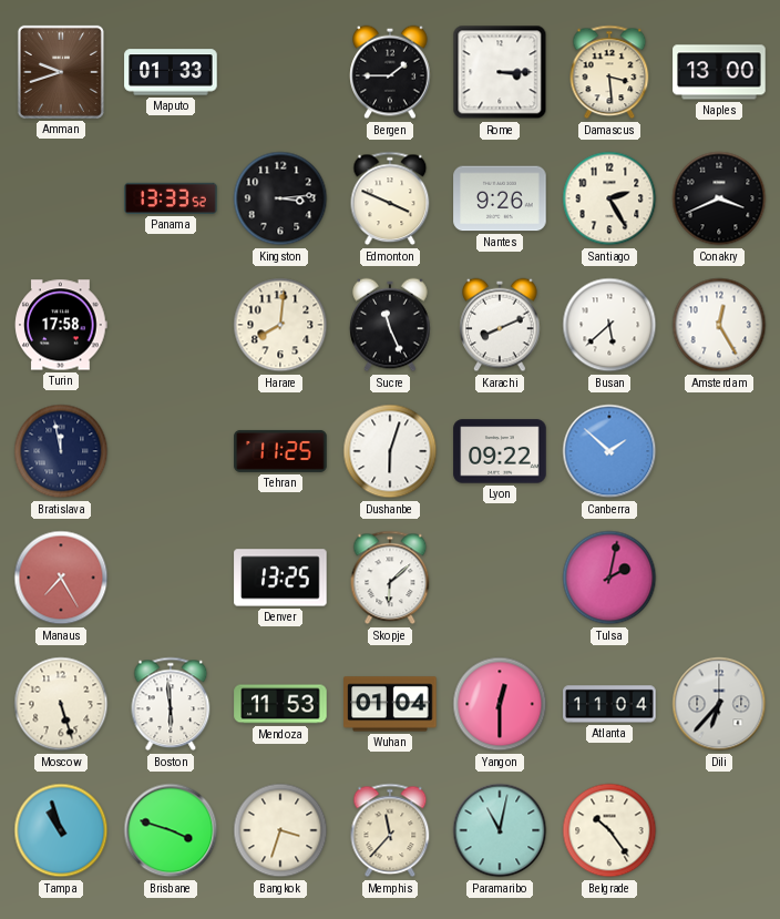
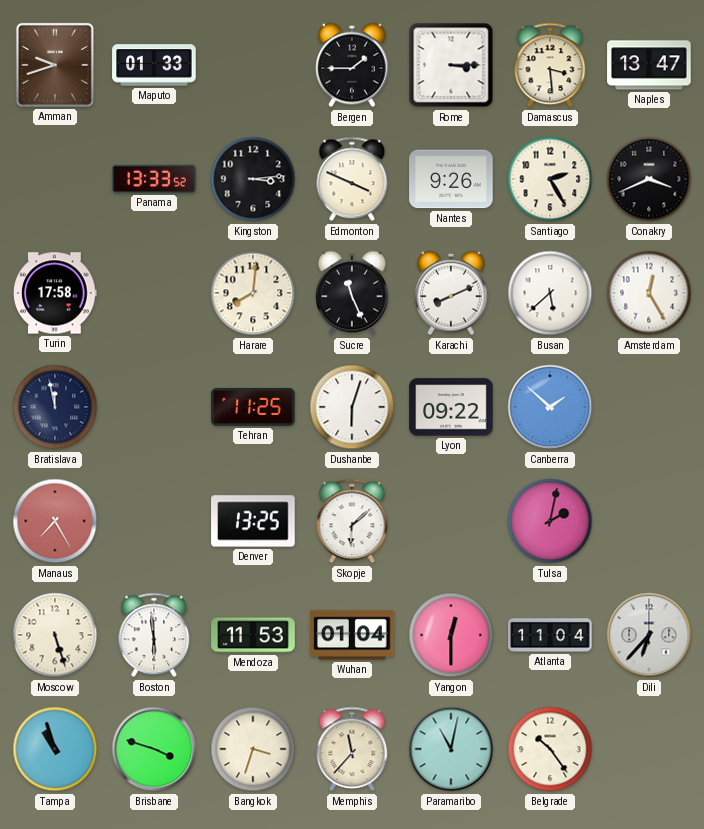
Naples: 13:00 -> 13:47 (649, 65)
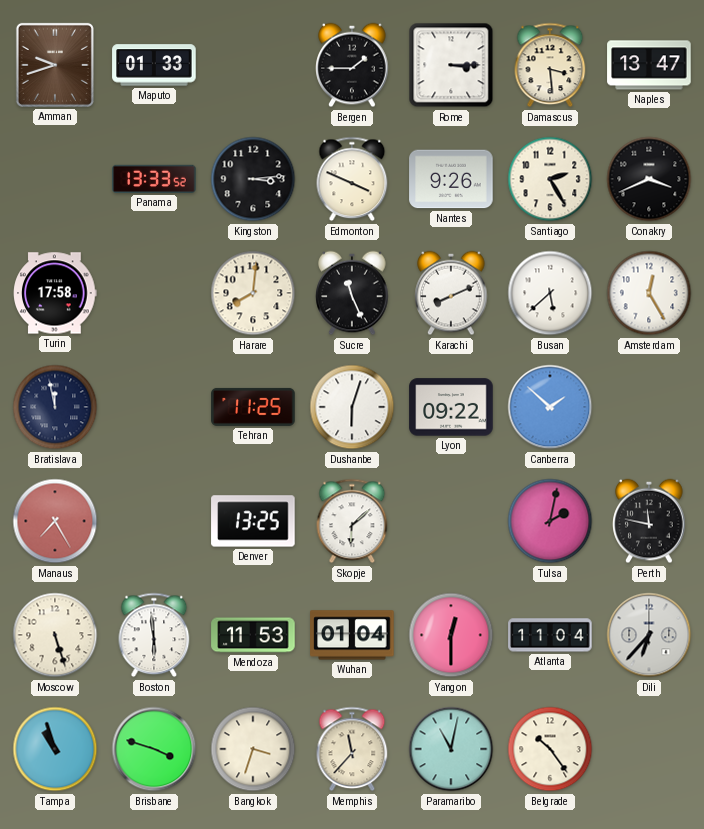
Perth: none -> 11:47 (649, 521)
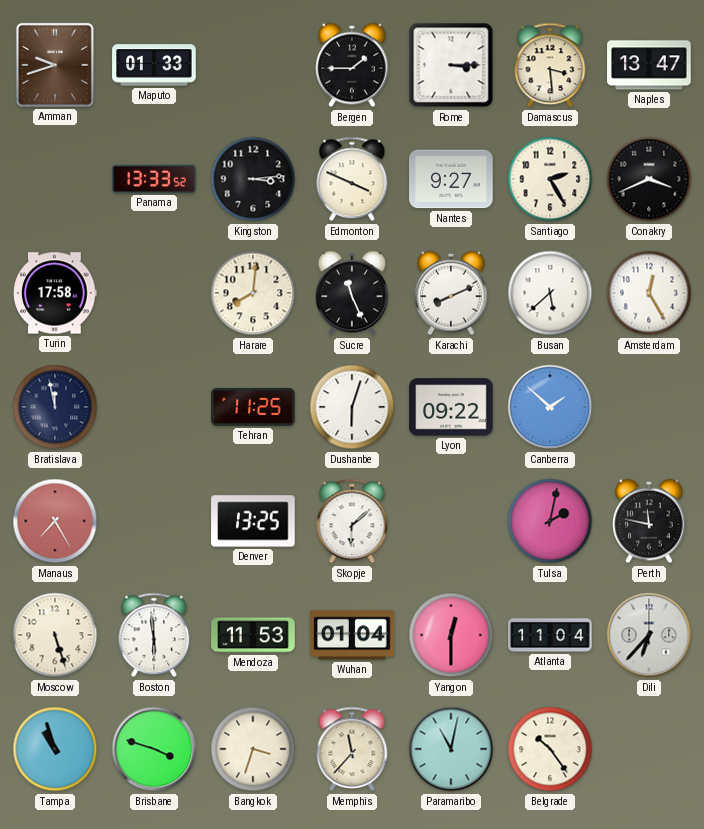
Nantes: 9:26 -> 9:27 (451, 179)
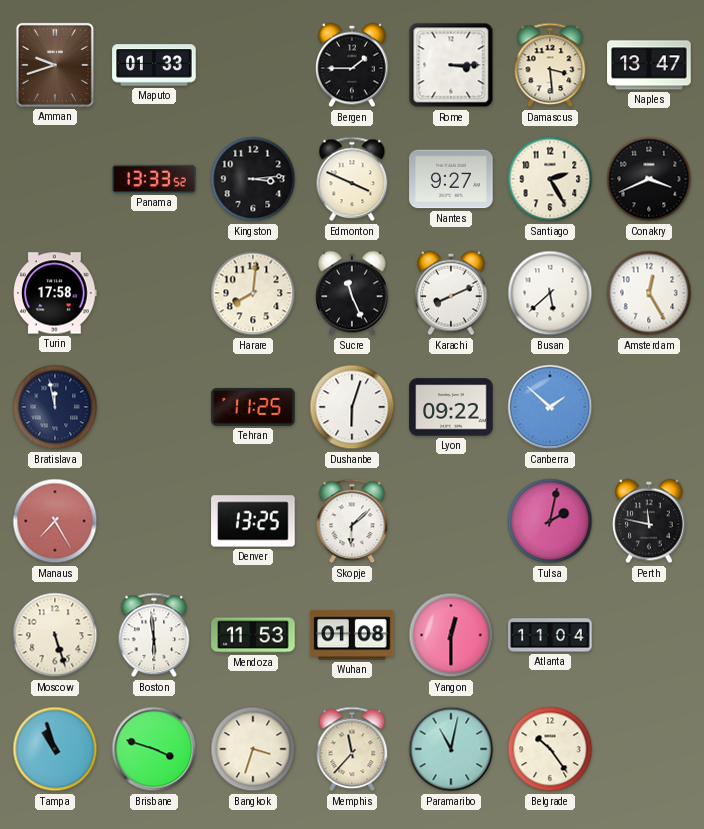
Wuhan: 01:04 -> 01:08 (352, 635)
Dili: 6:37 -> none (649, 635)
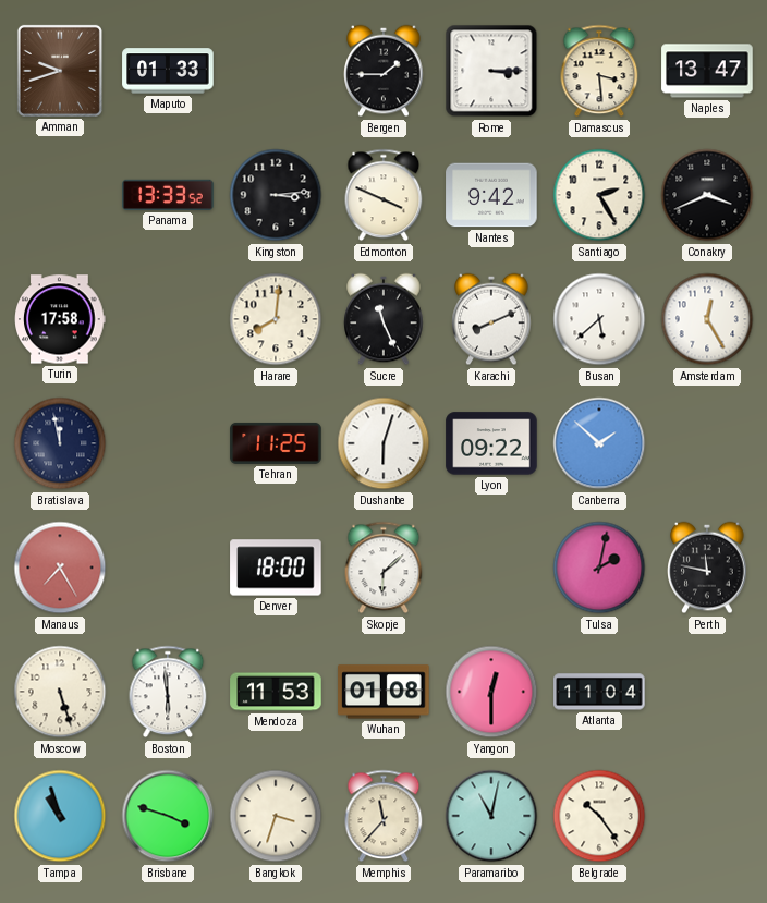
Nantes: 9:27 -> 9:42 (491, 195)
Denver: 13:25 -> 18:00 (276, 568)
